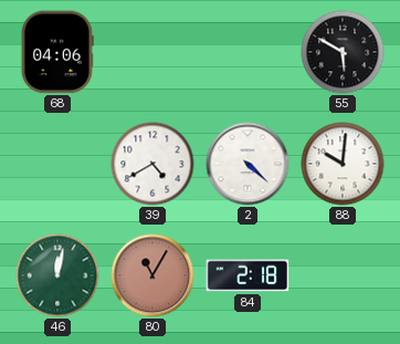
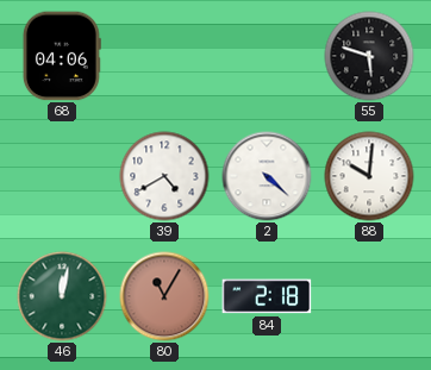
55: 5:50 -> 5:48 (369, 56)
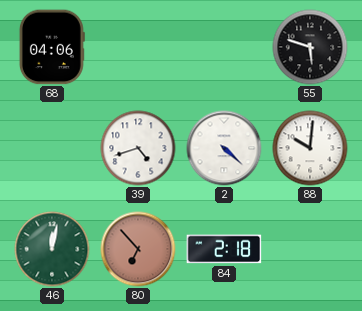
39: 4:40 -> 4:42 (138, 148)
80: 11:05 -> 6:53 (138, 249)
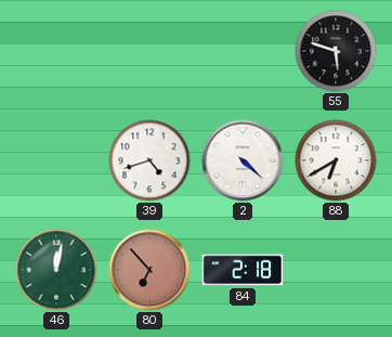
68: 04:06 -> none (52, 47)
88: 10:01 -> 6:40 (336, 160)
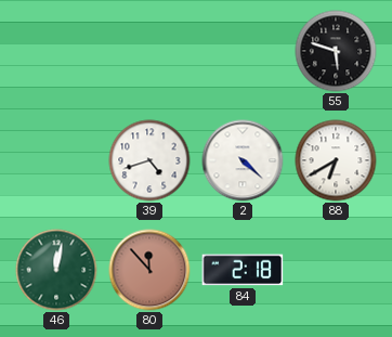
80: 6:53 -> 11:53 (149, 270)
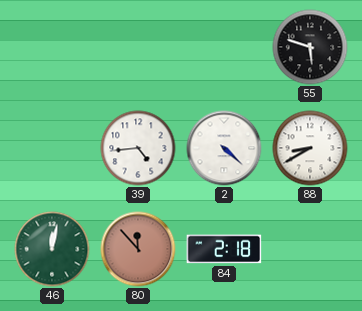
39: 4:42 -> 4:44 (138, 148)
88: 6:40 -> 8:40 (310, 148)
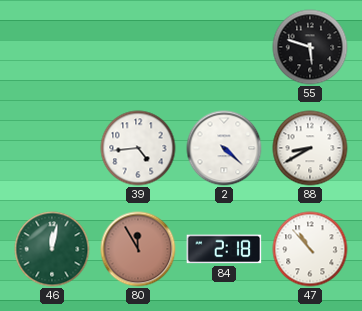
80: 11:53 -> 11:55 (138, 249)
47: none -> 10:53 (310, 249)
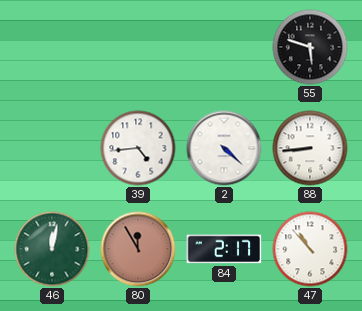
88: 8:40 -> 8:44 (310, 148)
84: 2:18 -> 2:17 (224, 249)
